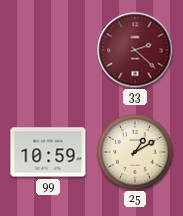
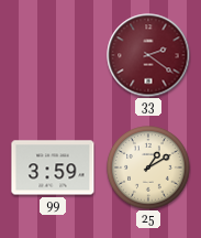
33: 2:22 -> 2:21 (148, 55)
99: 10:59 -> 3:59 (53, 167)
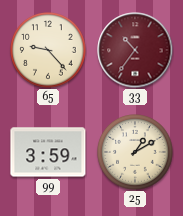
65: none -> 9:23 (48, 50)
33: 2:21 -> 10:36 (135, 50)
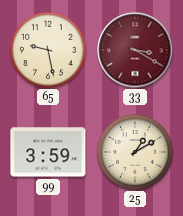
65: 9:23 -> 9:28 (48, 50)
33: 10:36 -> 3:20 (135, 50)
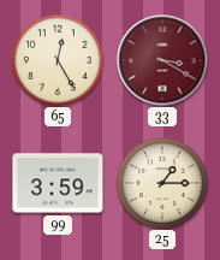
65: 9:28 -> 12:25 (58, 60)
25: 1:10 -> 1:15 (162, 183)
